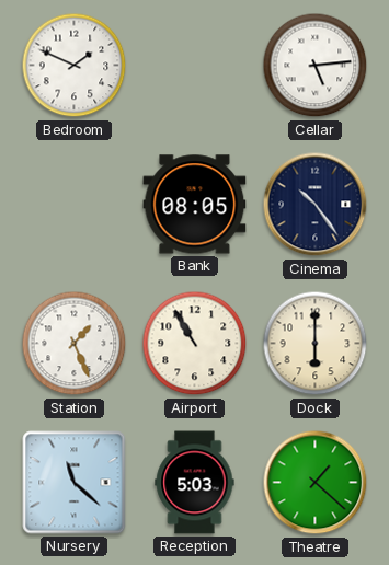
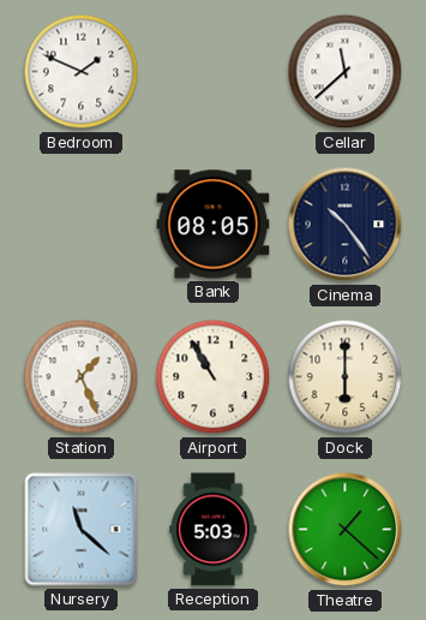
Cellar: 5:14 -> 11:38 (346, 72)
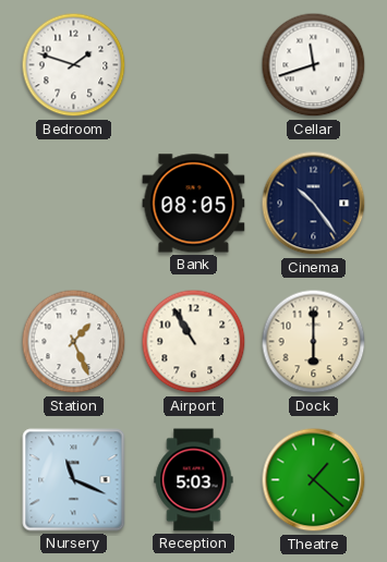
Bedroom: 1:49 -> 1:48 (74, 65)
Cellar: 11:38 -> 11:42 (314, 65)
Nursery: 11:22 -> 11:19 (74, 480)
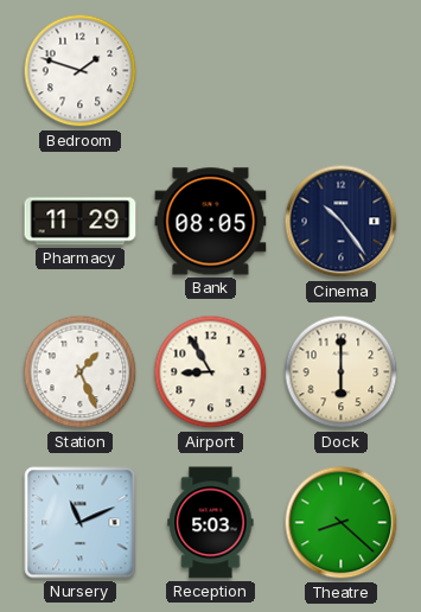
Cellar: 11:42 -> none (314, 65)
Pharmacy: none -> 11:29 (81, 222)
Airport: 10:55 -> 8:55 (211, 372)
Nursery: 11:19 -> 11:11 (81, 523)
Theatre: 1:22 -> 8:22 (342, 523)
